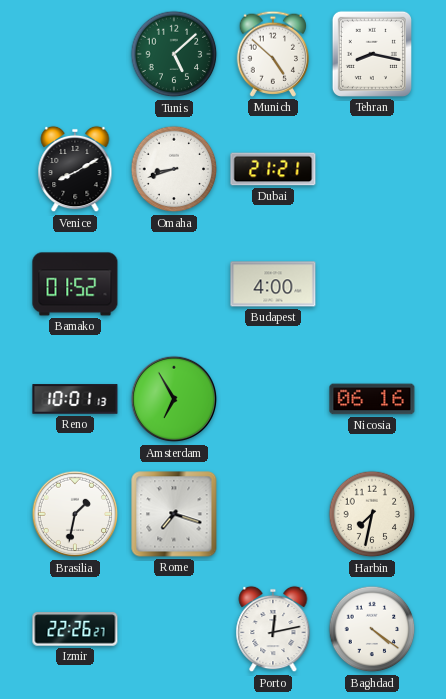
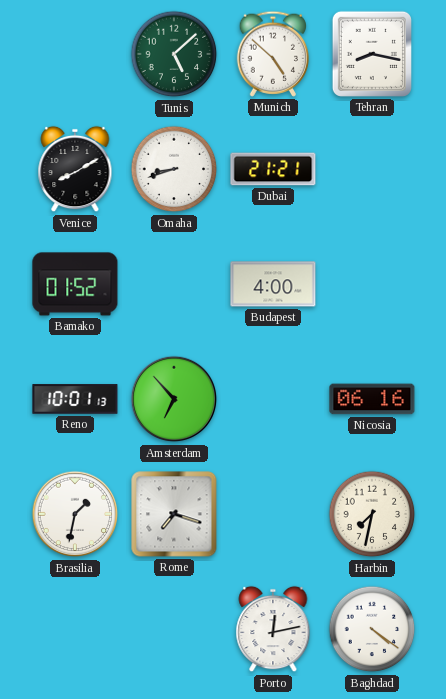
Amsterdam: 6:55 -> 6:53 (174, 399)
Izmir: 22:26 -> none (75, 629)
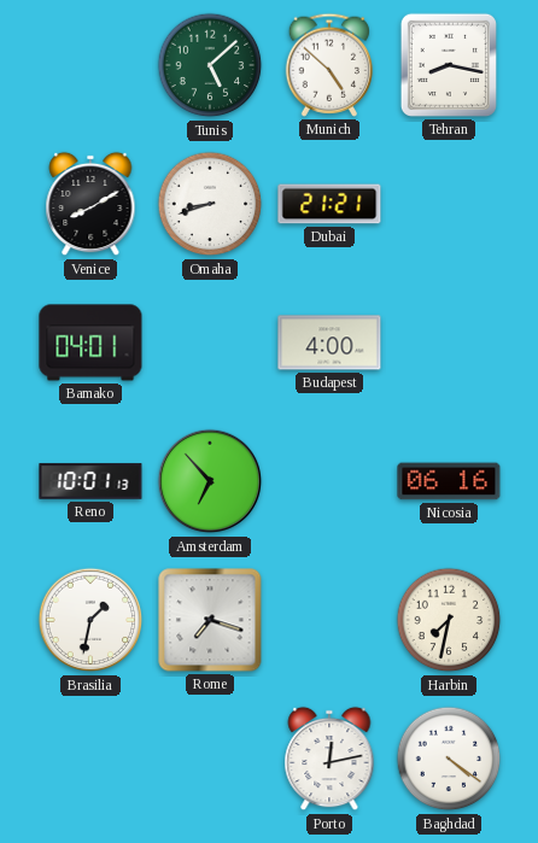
Bamako: 01:52 -> 04:01 (90, 343)
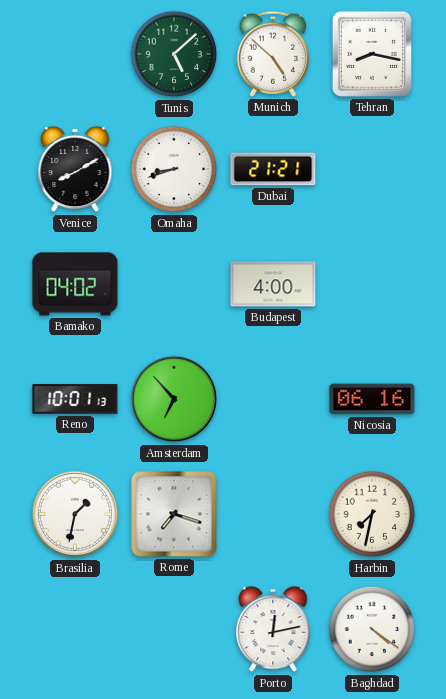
Bamako: 04:01 -> 04:02 (75, 284)
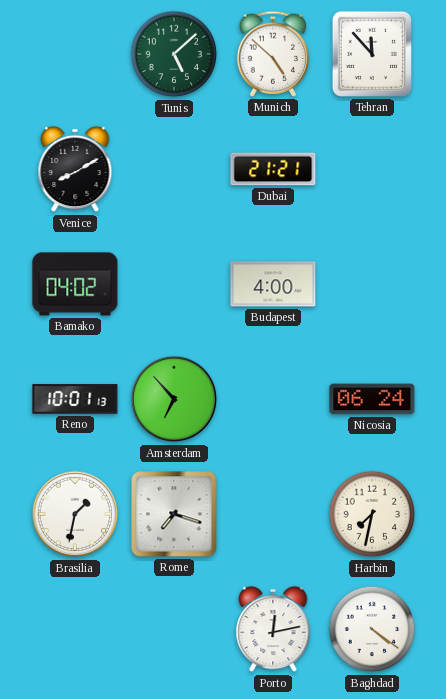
Tehran: 8:17 -> 11:53 (372, 54)
Omaha: 8:42 -> none (174, 169)
Nicosia: 06:16 -> 06:24 (372, 399)
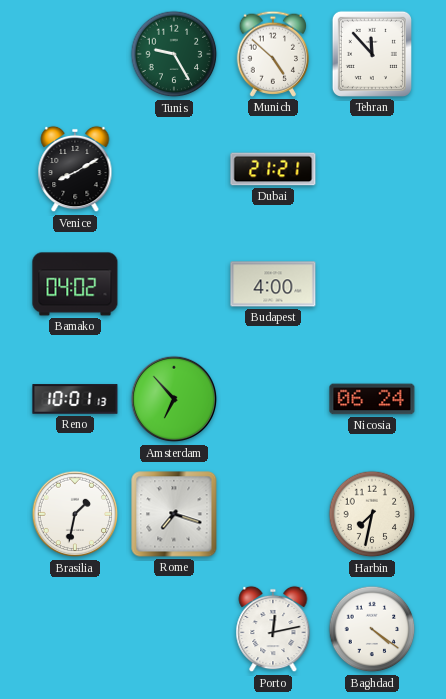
Tunis: 5:08 -> 9:25 (174, 54)
